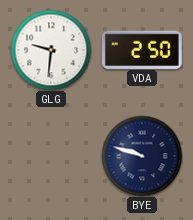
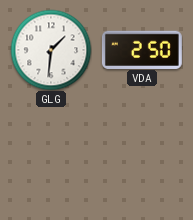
GLG: 9:31 -> 1:31 (51, 50)
BYE: 9:48 -> none (142, 156)
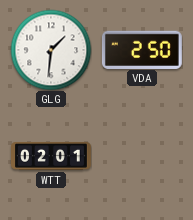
WTT: none -> 02:01 (52, 156)
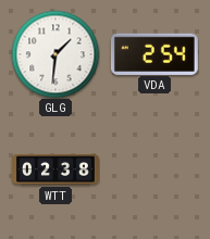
VDA: 2:50 -> 2:54 (155, 53)
WTT: 02:01 -> 02:38 (57, 169)
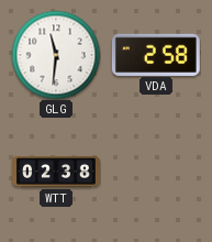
GLG: 1:31 -> 11:31 (56, 55)
VDA: 2:54 -> 2:58 (156, 54)
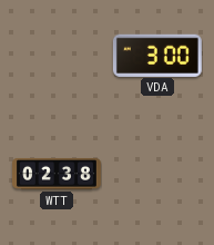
GLG: 11:31 -> none (56, 55)
VDA: 2:58 -> 3:00 (157, 55)
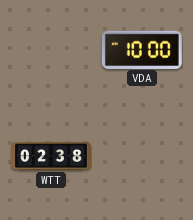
VDA: 3:00 -> 10:00 (142, 49)
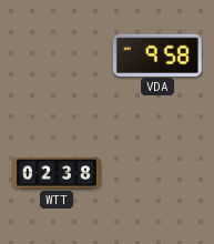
VDA: 10:00 -> 9:58 (157, 54)
